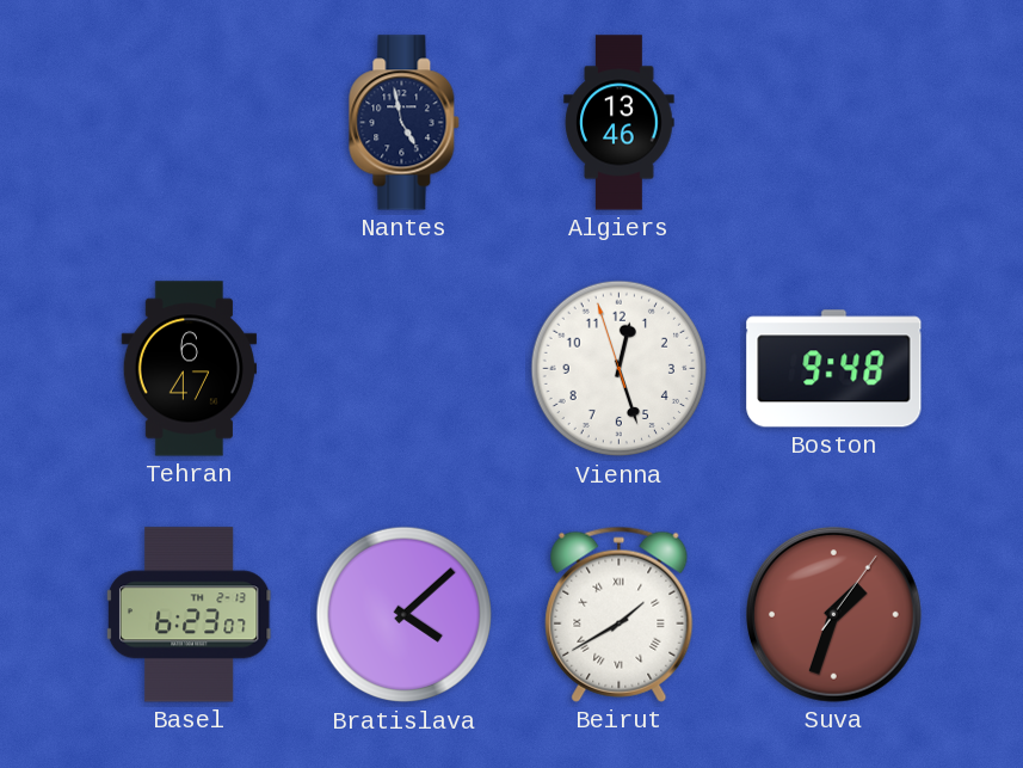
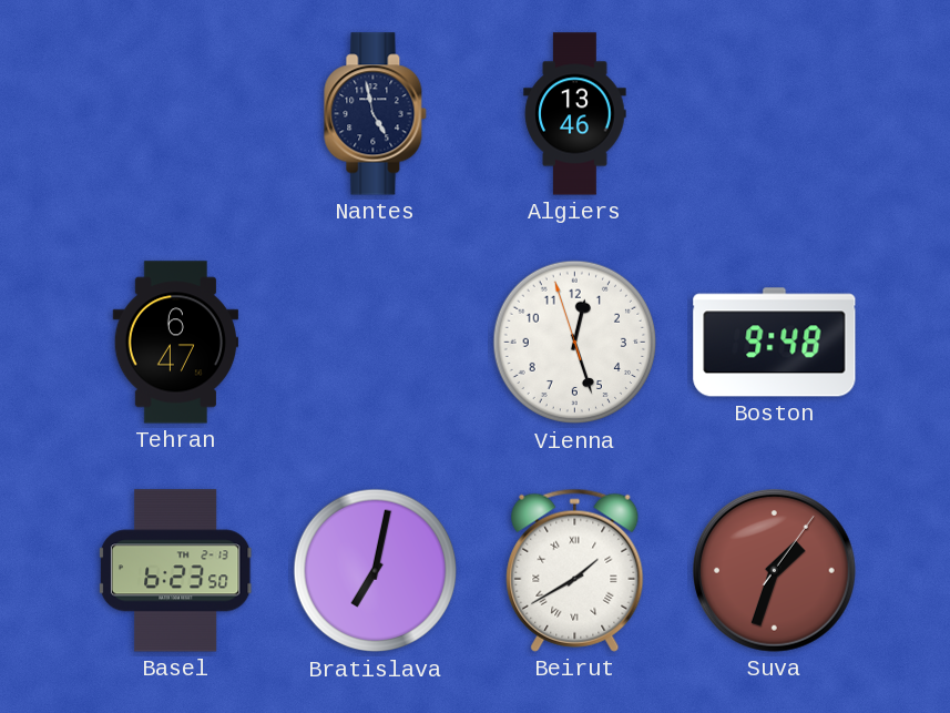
Basel: 6:23:07 -> 6:23:50 (176, 571)
Bratislava: 4:08 -> 7:02 (376, 571)
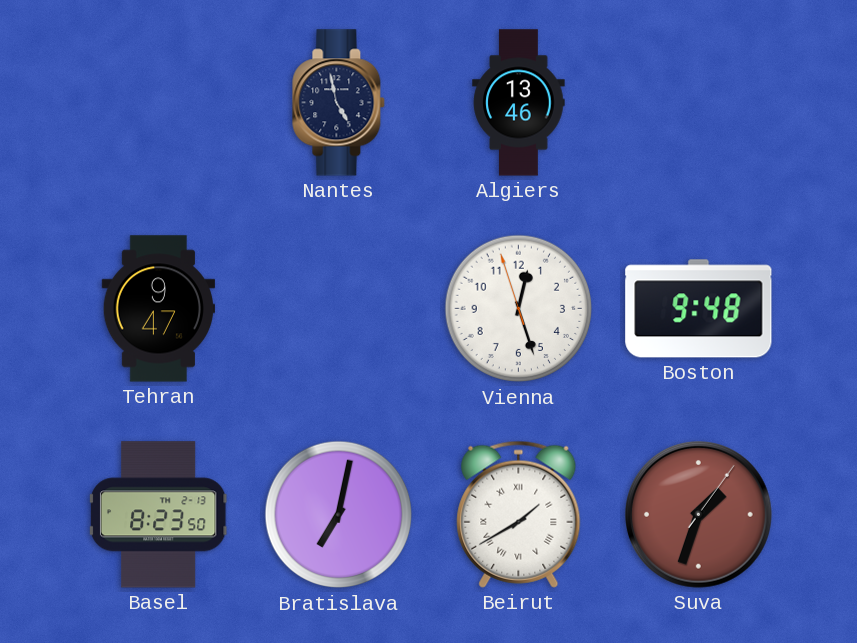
Tehran: 6:47 -> 9:47 (158, 309)
Basel: 6:23 -> 8:23 (159, 515)
